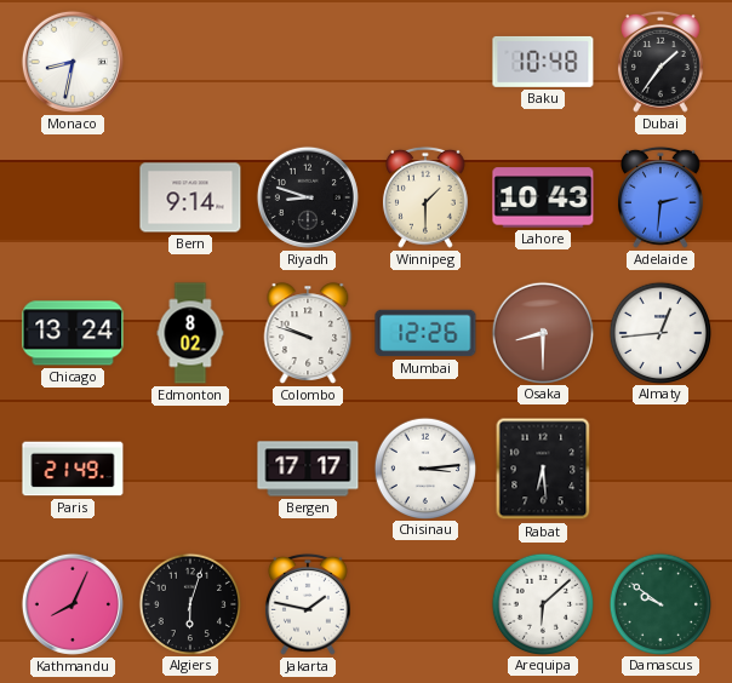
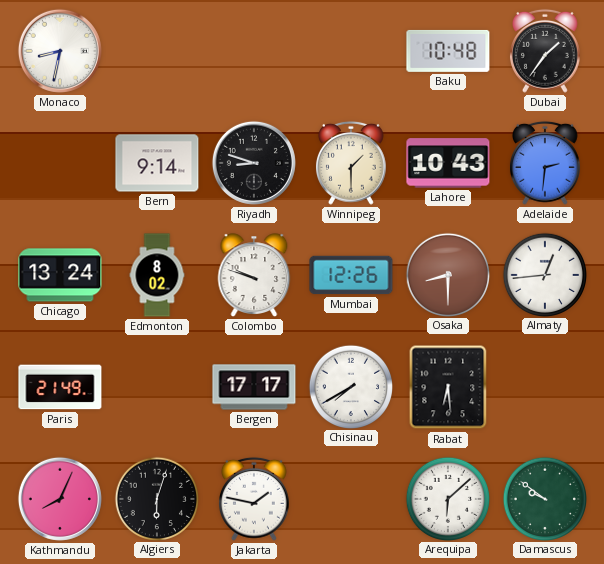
Chisinau: 3:14 -> 7:40 (350, 386)
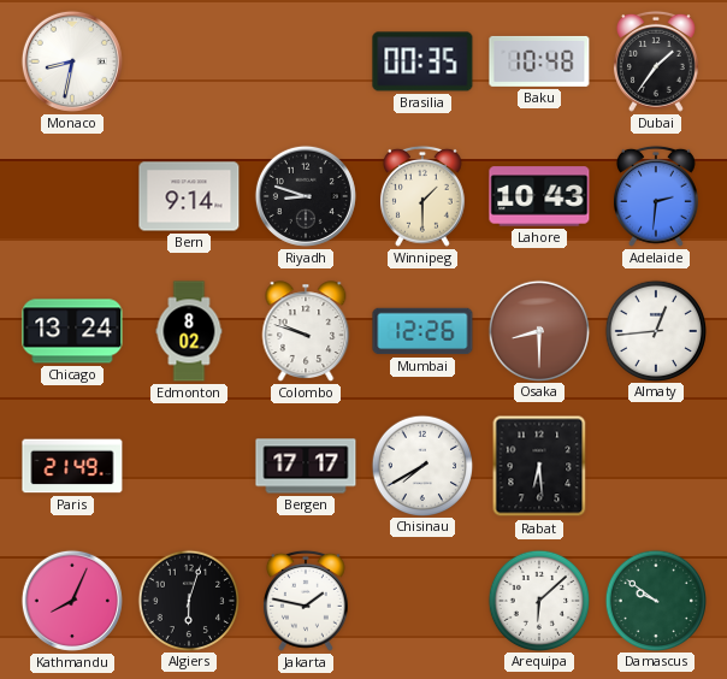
Brasilia: none -> 00:35 (422, 61)
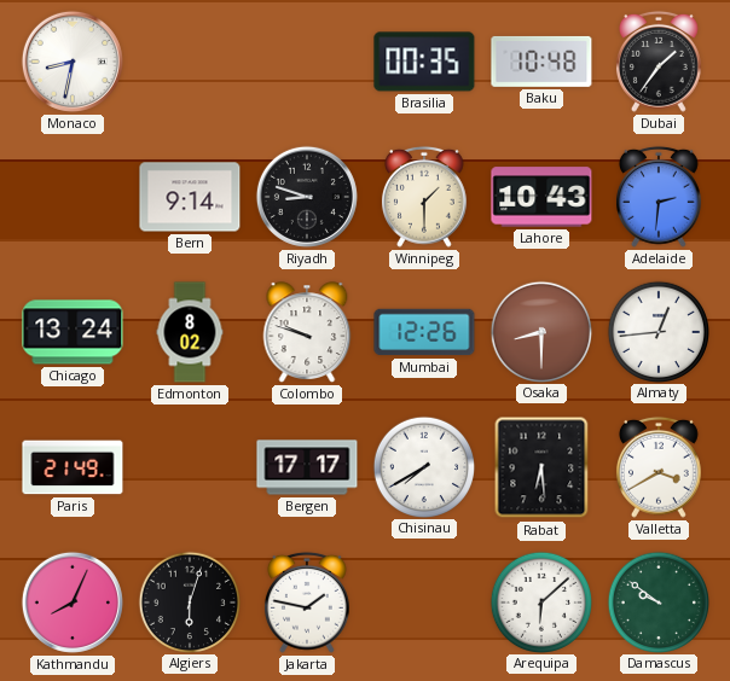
Valletta: none -> 3:40 (659, 467)
